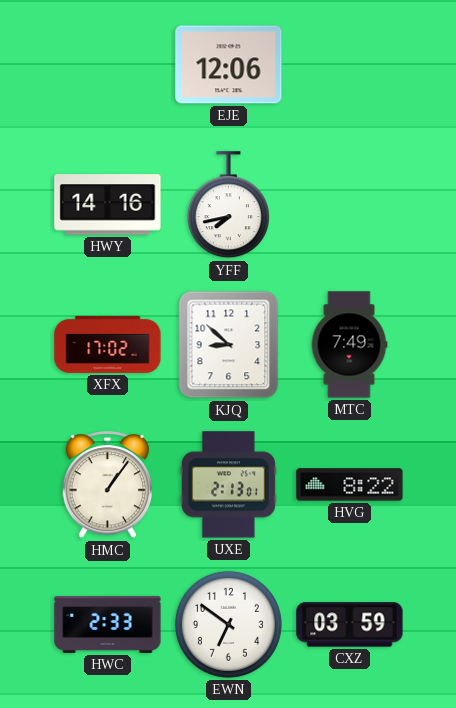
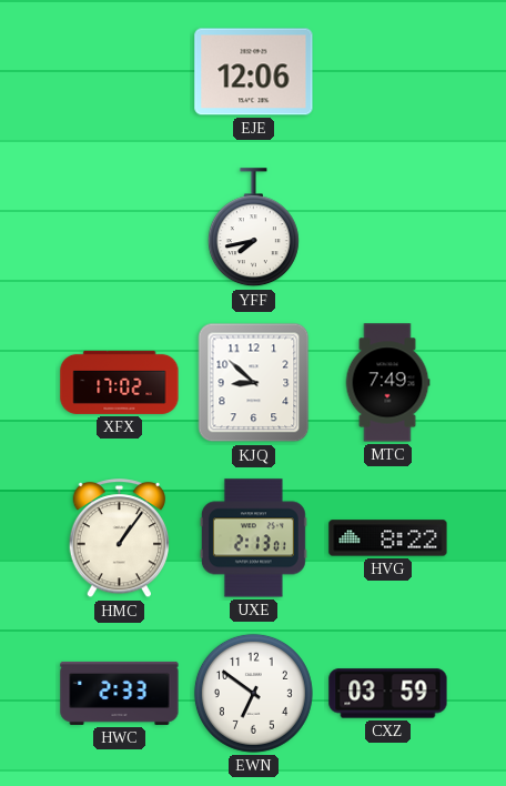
HWY: 14:16 -> none (108, 205)
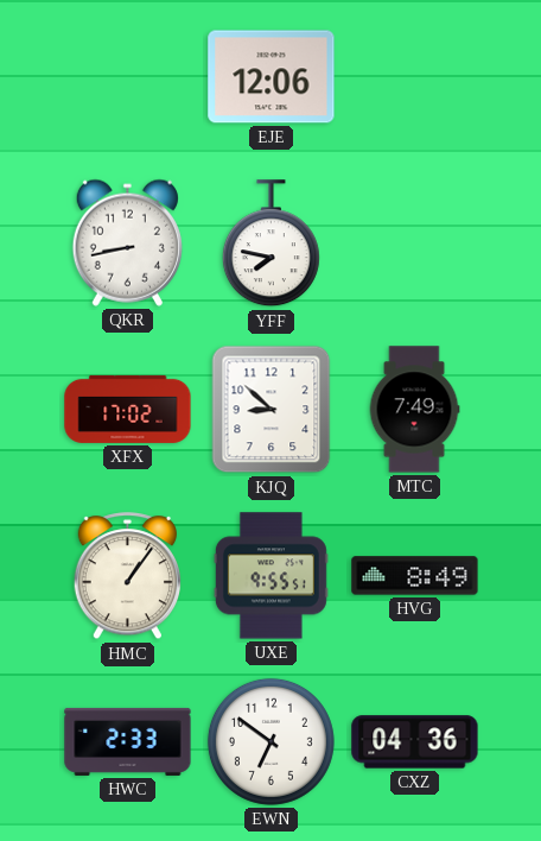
QKR: none -> 8:43 (127, 242)
YFF: 7:43 -> 7:47 (270, 244)
UXE: 2:13 -> 9:55 (270, 576)
HVG: 8:22 -> 8:49 (415, 576)
CXZ: 03:59 -> 04:36 (415, 742)
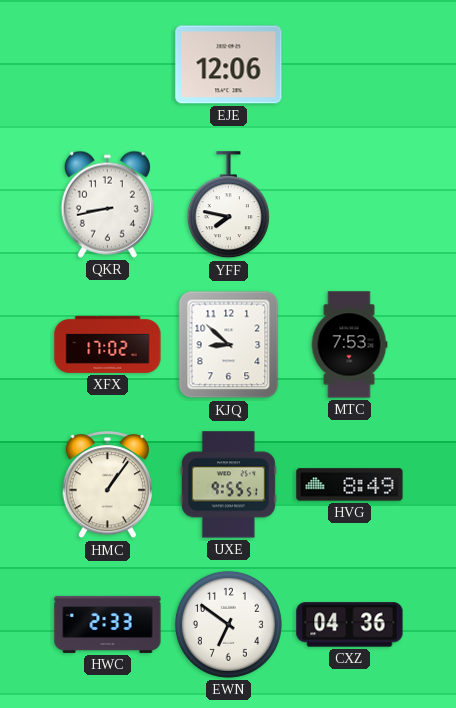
MTC: 7:49 -> 7:53 (349, 345)
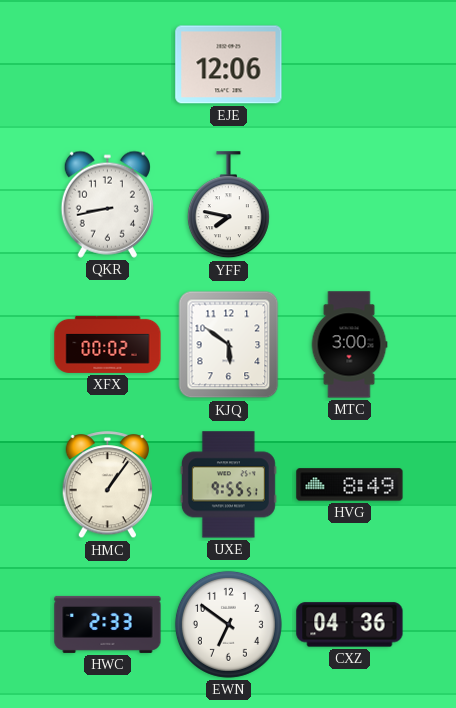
XFX: 17:02 -> 00:02 (108, 344)
KJQ: 8:52 -> 5:51 (229, 345)
MTC: 7:53 -> 3:00 (349, 345)
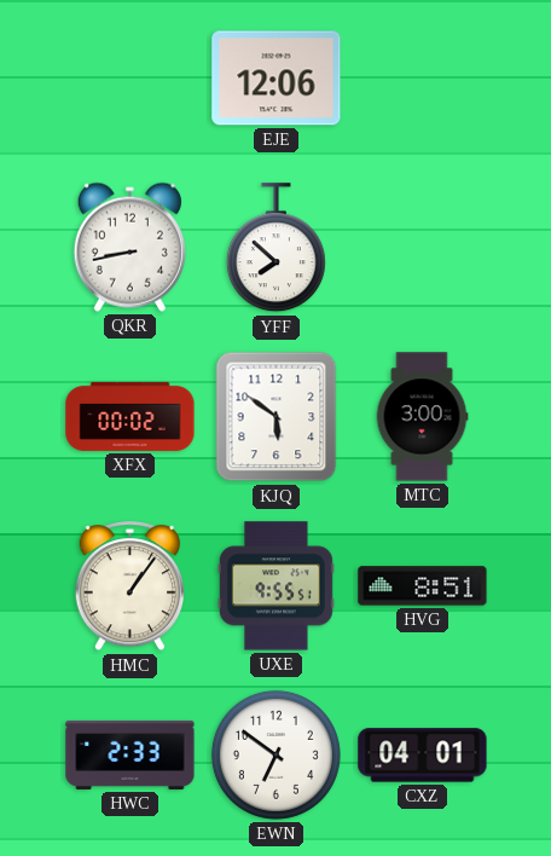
YFF: 7:47 -> 7:52 (275, 248)
HVG: 8:49 -> 8:51 (423, 586)
CXZ: 04:36 -> 04:01 (423, 756)
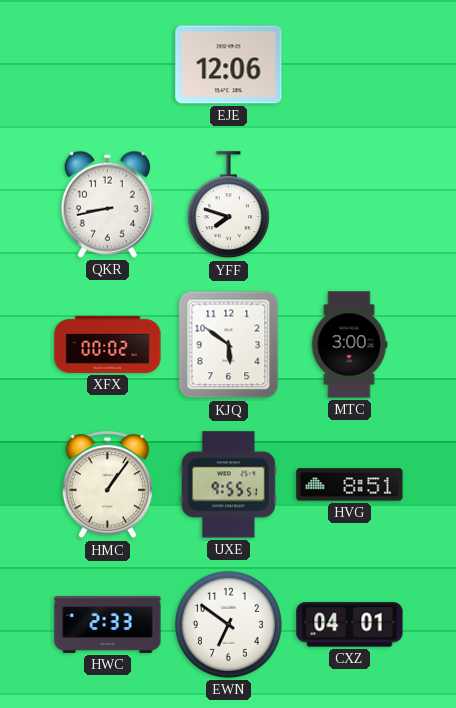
YFF: 7:52 -> 7:48 (228, 205)
